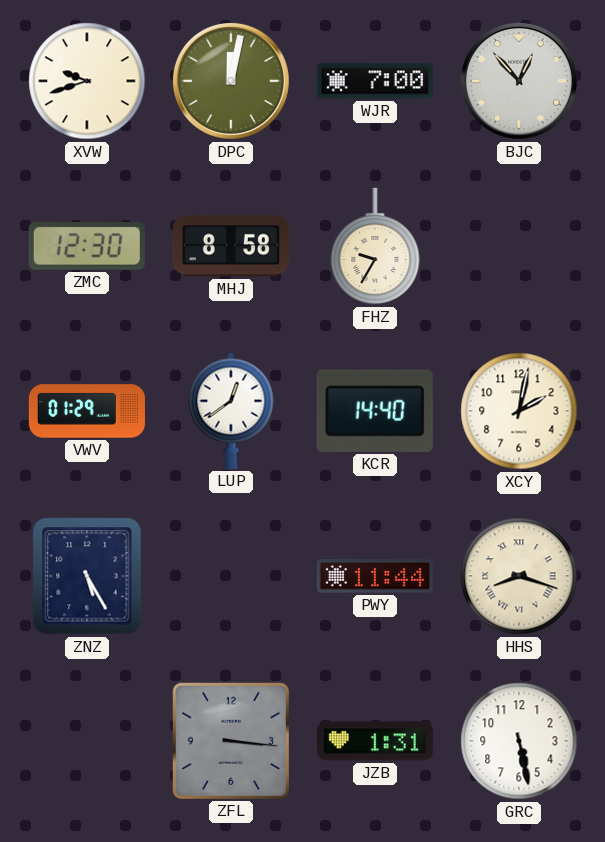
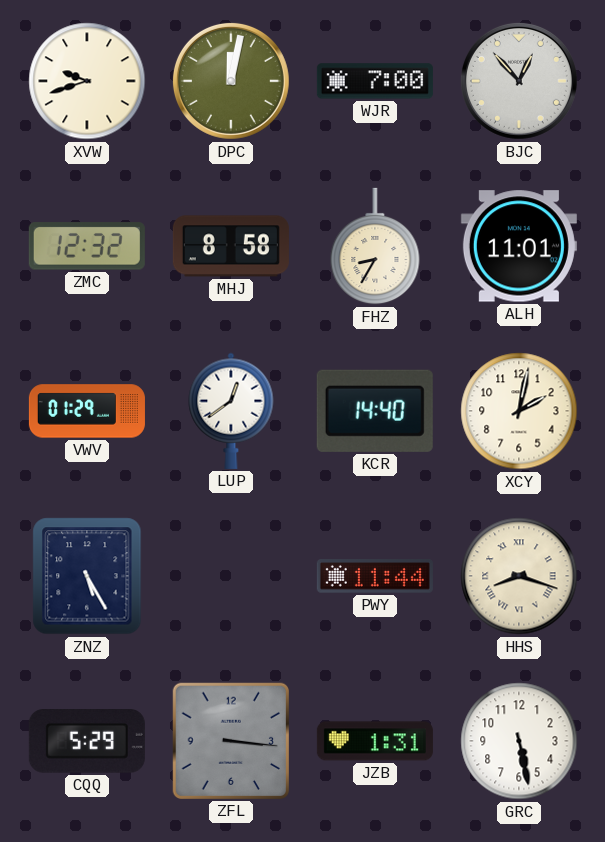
ZMC: 12:30 -> 12:32 (87, 246)
FHZ: 9:35 -> 8:35 (375, 246)
ALH: none -> 11:01 (519, 246)
CQQ: none -> 5:29 (87, 742)
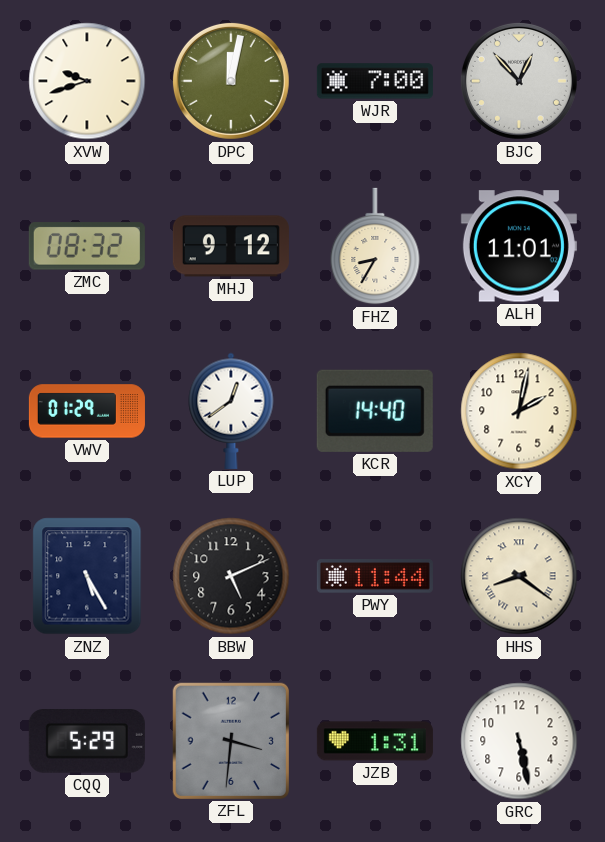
ZMC: 12:32 -> 08:32 (87, 246)
MHJ: 8:58 -> 9:12 (231, 246)
BBW: none -> 5:11 (231, 576)
HHS: 8:18 -> 8:21 (519, 576)
ZFL: 3:16 -> 3:31 (231, 741)
